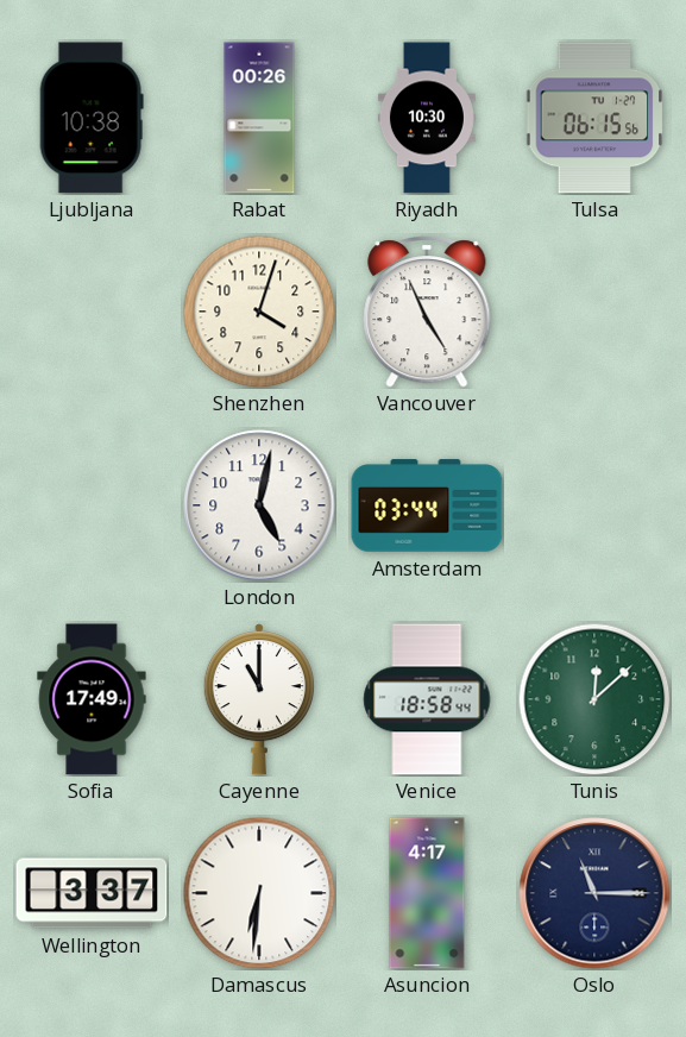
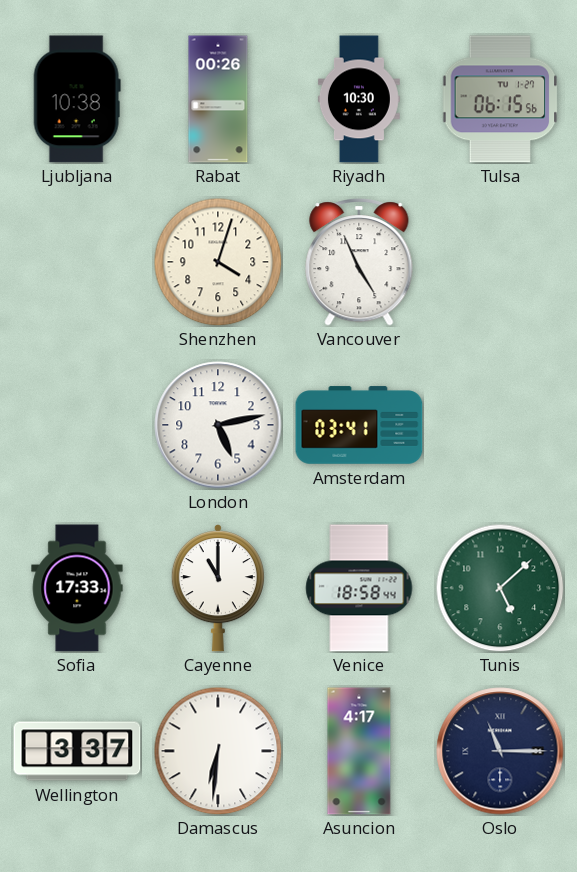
London: 5:02 -> 5:13 (218, 425)
Amsterdam: 03:44 -> 03:41 (359, 425)
Sofia: 17:49 -> 17:33 (77, 588)
Tunis: 12:08 -> 5:08 (500, 588)
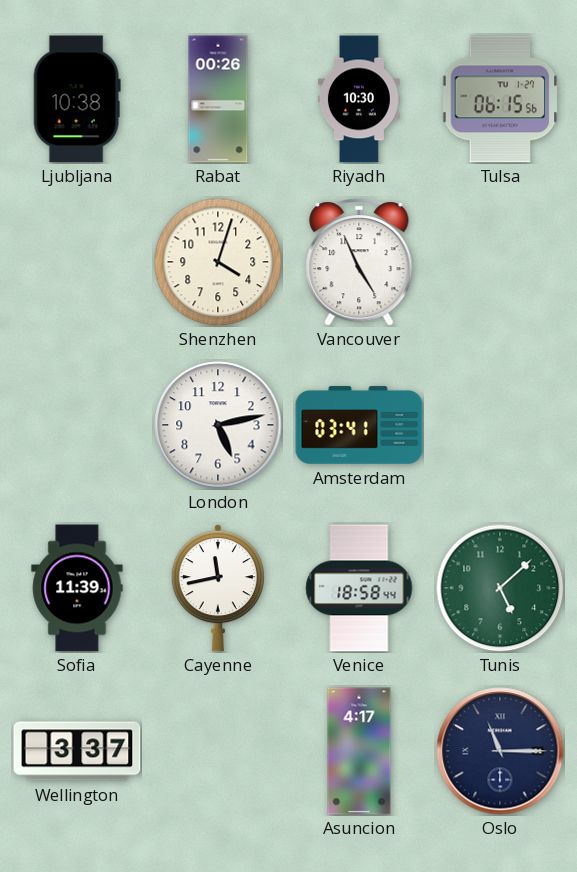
Sofia: 17:33 -> 11:39 (77, 588)
Cayenne: 11:00 -> 11:43 (218, 589)
Damascus: 6:31 -> none (218, 751)
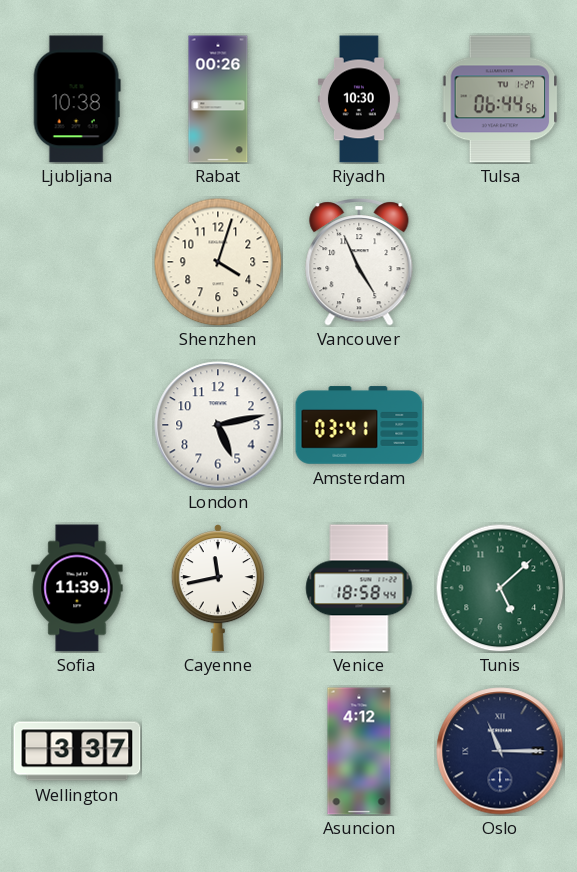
Tulsa: 06:15 -> 06:44 (500, 99)
Asuncion: 4:17 -> 4:12 (359, 751)
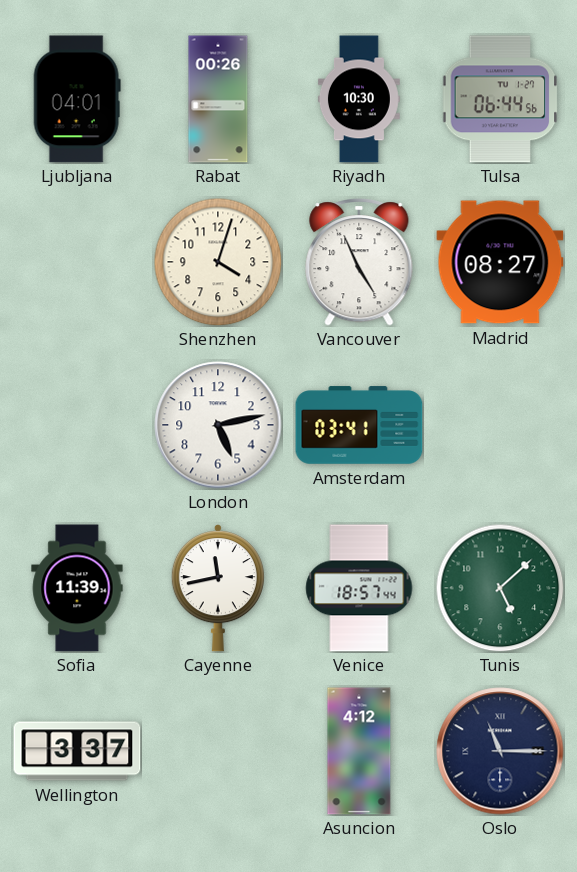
Ljubljana: 10:38 -> 04:01 (77, 99)
Madrid: none -> 08:27 (500, 262)
Venice: 18:58 -> 18:57 (359, 588)
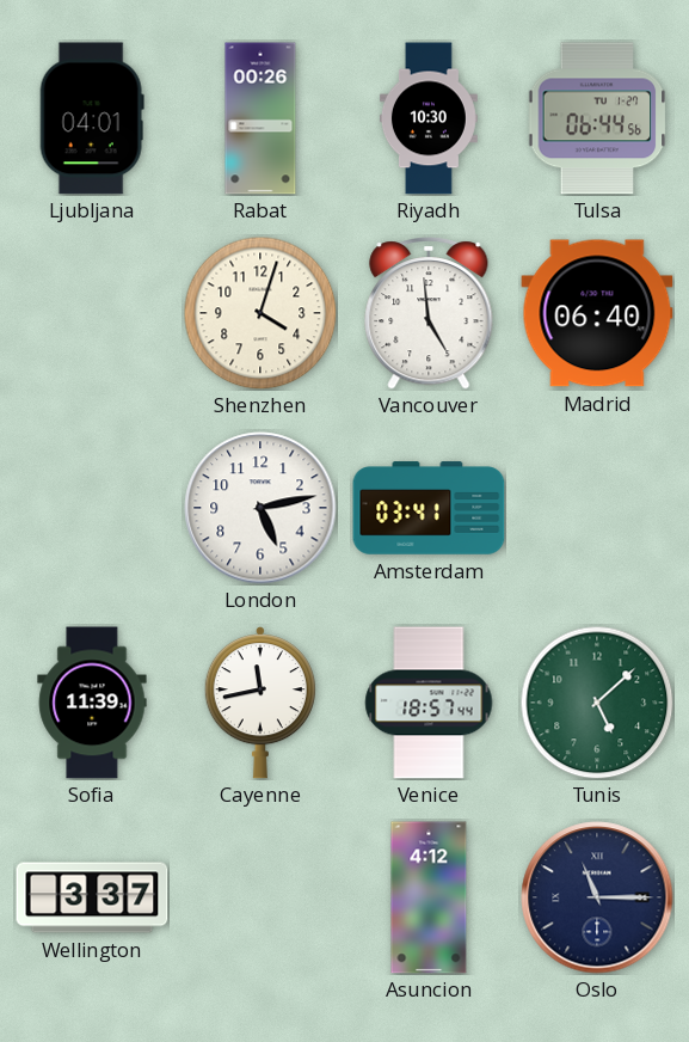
Vancouver: 4:56 -> 4:59 (429, 313)
Madrid: 08:27 -> 06:40 (597, 313)
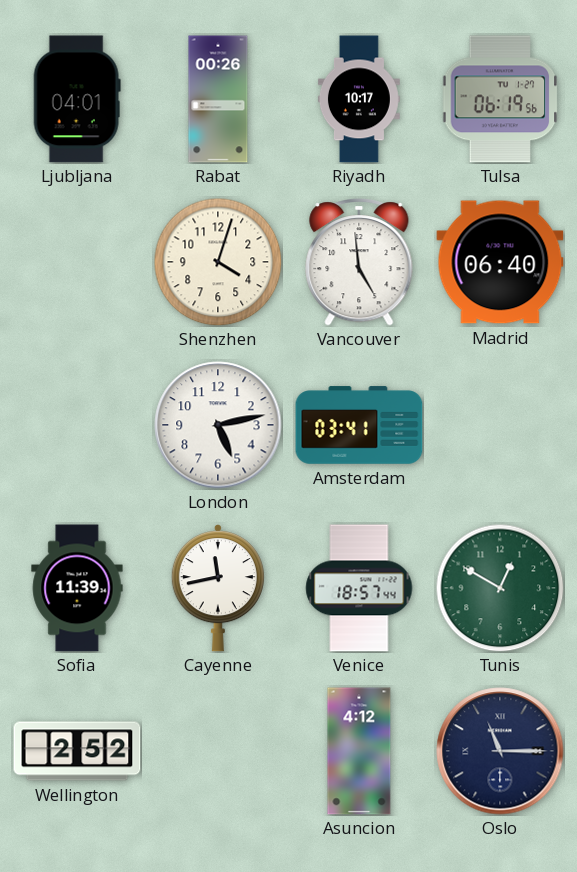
Riyadh: 10:30 -> 10:17 (359, 99)
Tulsa: 06:44 -> 06:19 (500, 99)
Tunis: 5:08 -> 12:50 (500, 588)
Wellington: 3:37 -> 2:52 (77, 751)
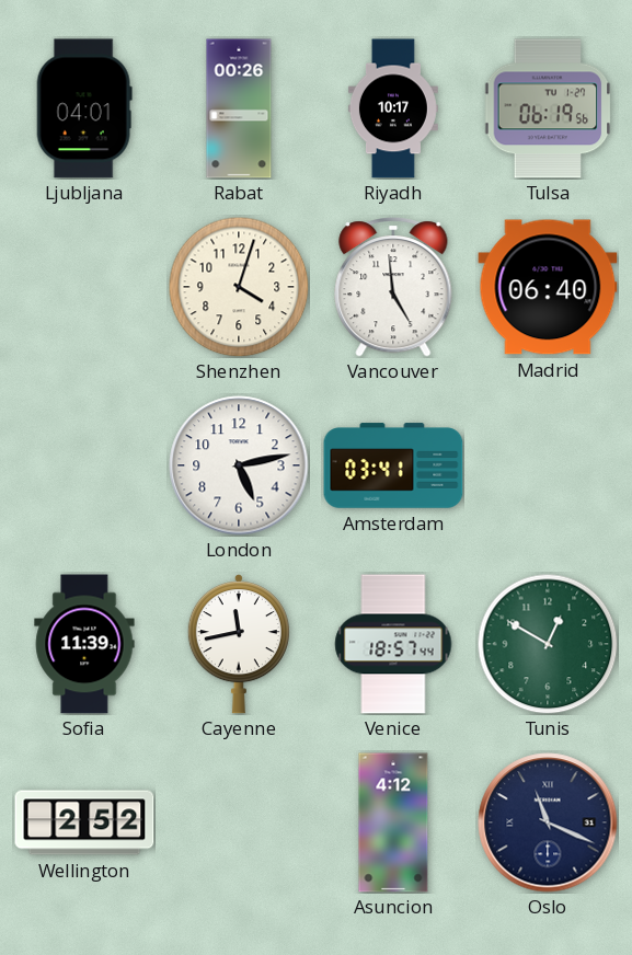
Oslo: 11:15 -> 11:19 (548, 822)
